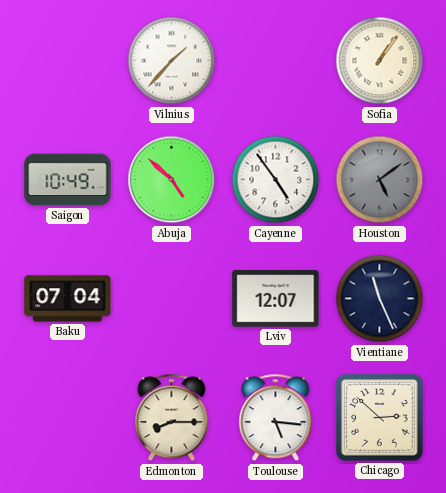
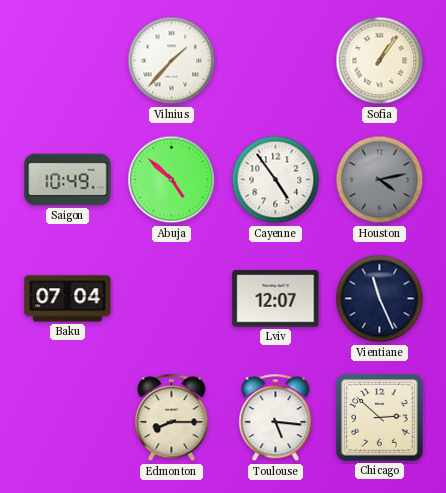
Houston: 5:09 -> 4:13 (380, 180)
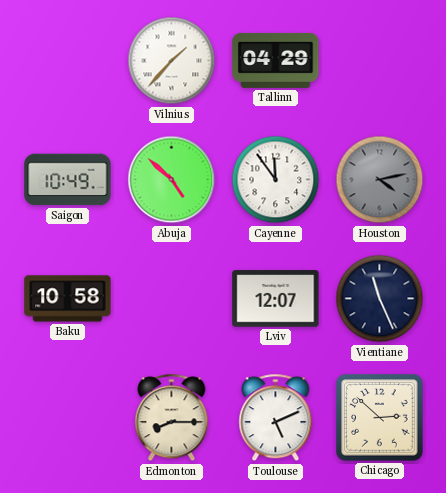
Tallinn: none -> 04:29 (276, 60)
Sofia: 1:06 -> none (380, 61)
Cayenne: 4:54 -> 11:54 (276, 180)
Baku: 07:04 -> 10:58 (68, 299)
Toulouse: 5:16 -> 5:11 (276, 418)
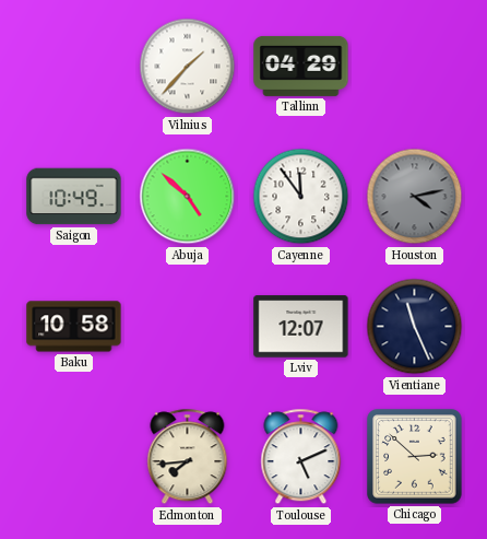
Edmonton: 8:15 -> 7:44 (188, 457)
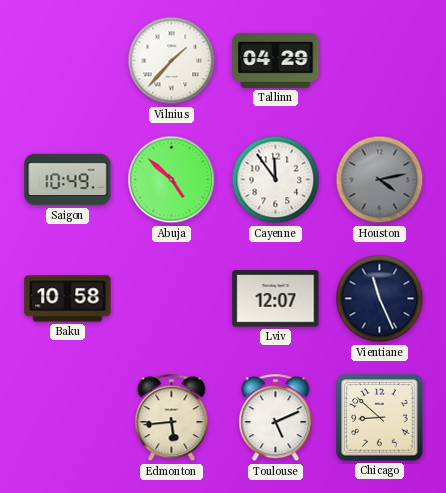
Edmonton: 7:44 -> 5:44 (172, 418)
Chicago: 2:52 -> 8:52 (380, 418)
